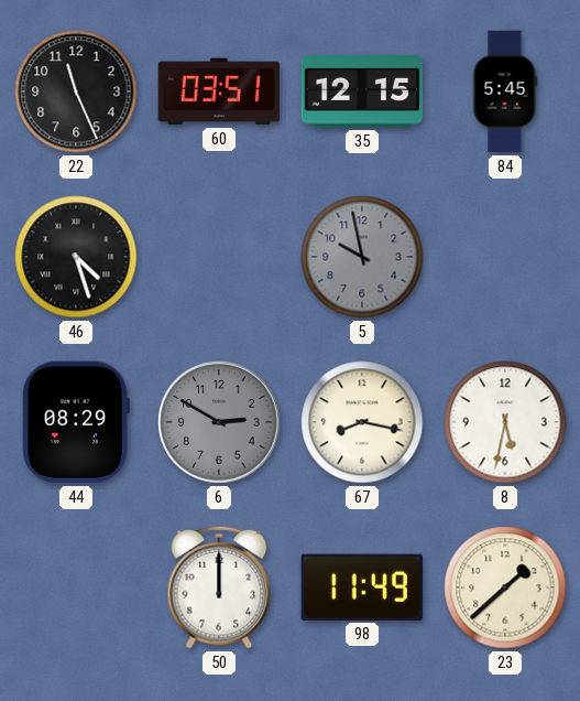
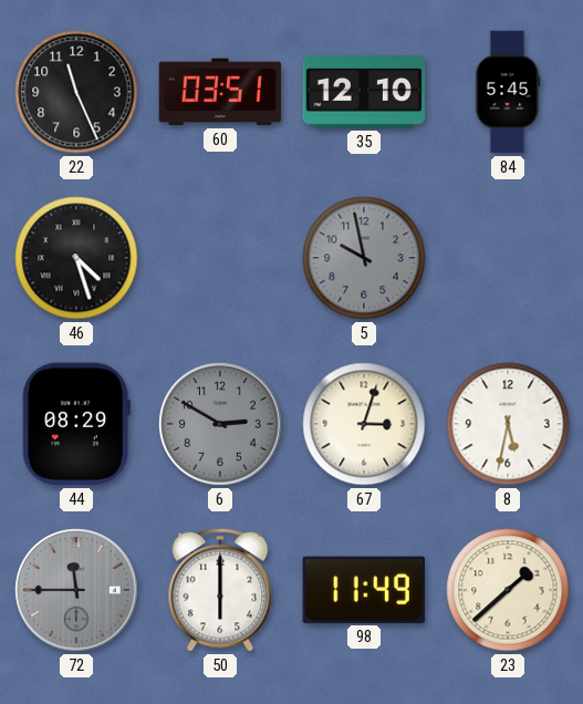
35: 12:15 -> 12:10 (364, 92)
67: 8:17 -> 3:03 (364, 424)
72: none -> 11:45 (76, 590)
50: 12:00 -> 6:00 (220, 590)
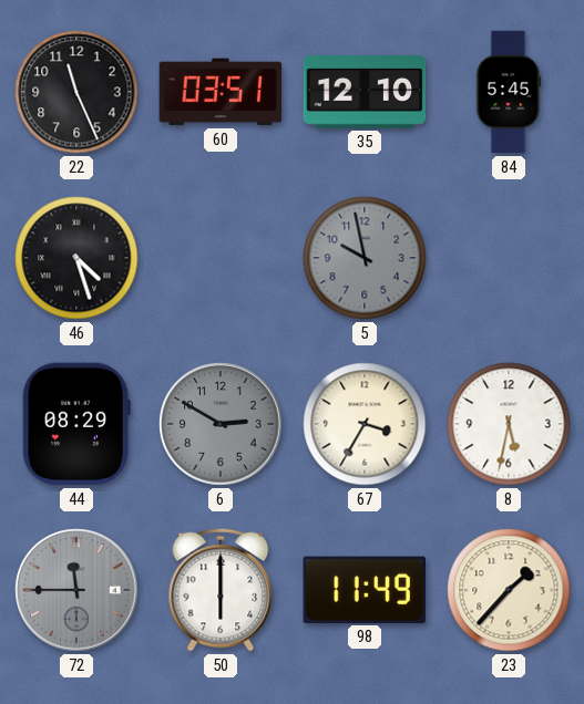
67: 3:03 -> 3:35 (365, 424)
23: 1:38 -> 1:37 (509, 590)
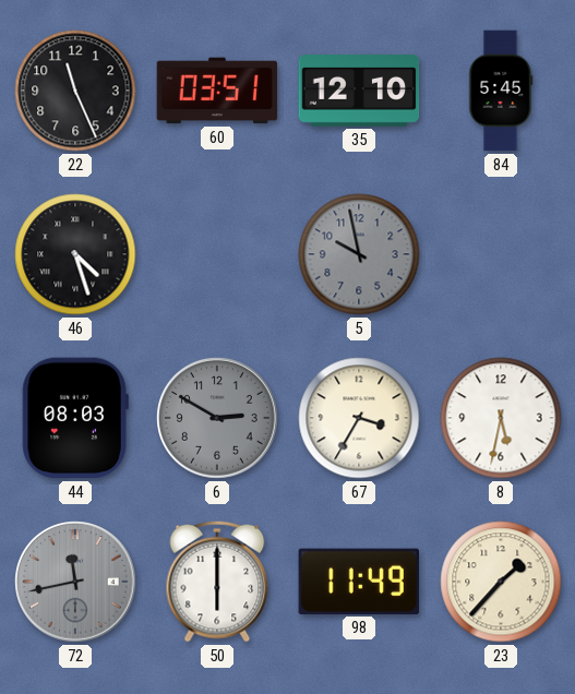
44: 08:29 -> 08:03 (75, 418)
72: 11:45 -> 11:43 (75, 582)
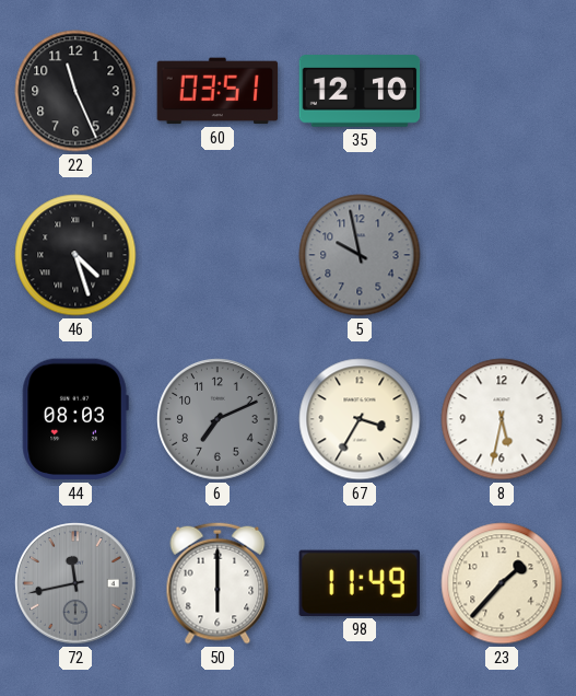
84: 5:45 -> none (501, 91)
6: 2:50 -> 7:11 (218, 419)
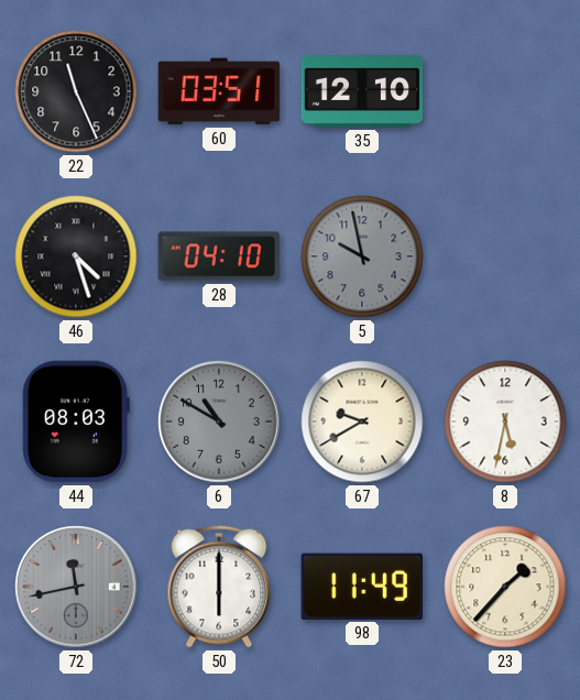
28: none -> 04:10 (219, 256)
6: 7:11 -> 10:50 (219, 422)
67: 3:35 -> 9:40 (362, 422)
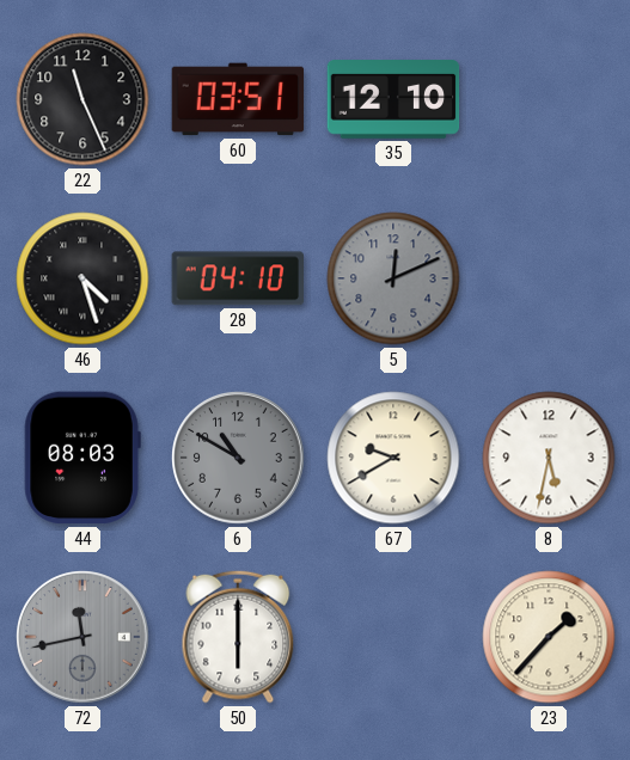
5: 9:58 -> 12:11 (393, 278)
98: 11:49 -> none (362, 587)
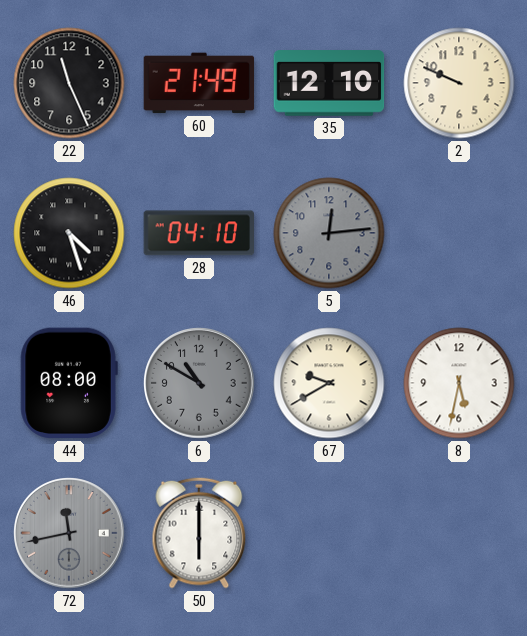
60: 03:51 -> 21:49 (199, 83)
2: none -> 9:49 (459, 83)
5: 12:11 -> 12:14 (329, 233)
44: 08:03 -> 08:00 (69, 383)
23: 1:37 -> none (549, 637)
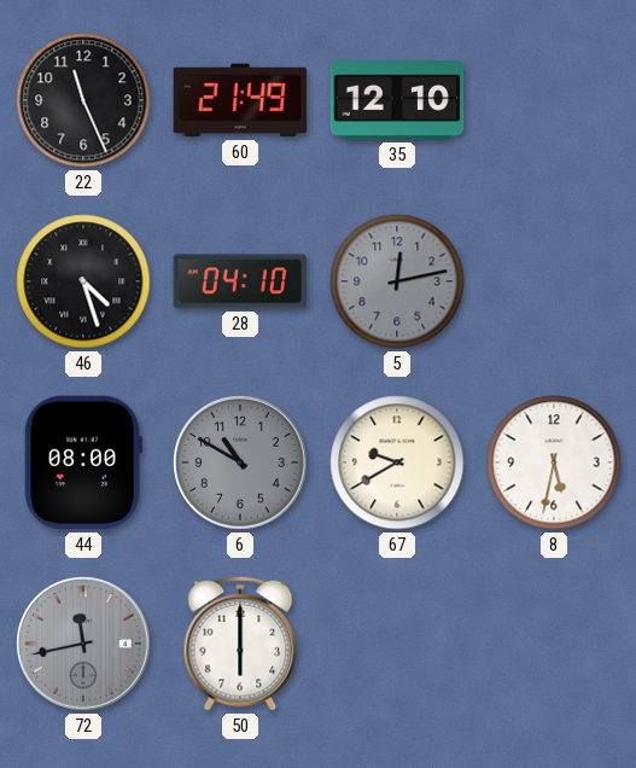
2: 9:49 -> none (459, 83)
5: 12:14 -> 12:13 (397, 281)
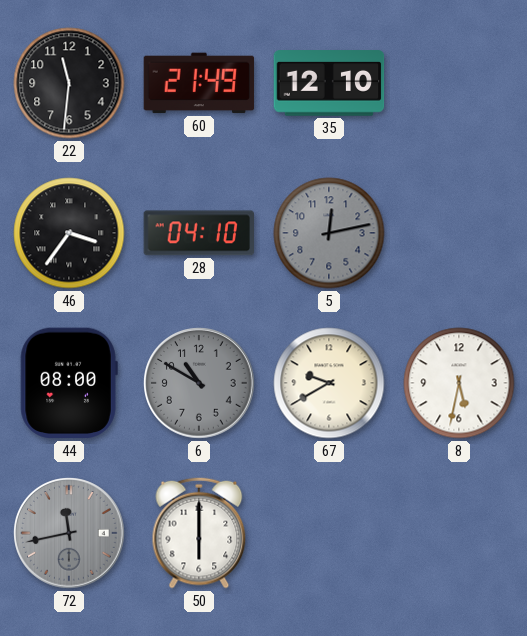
22: 11:26 -> 11:31 (69, 83)
46: 4:27 -> 3:36 (69, 233)
